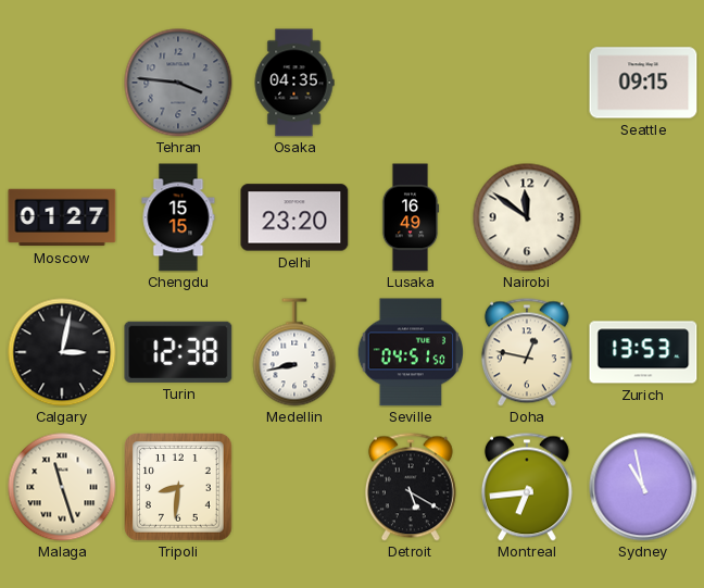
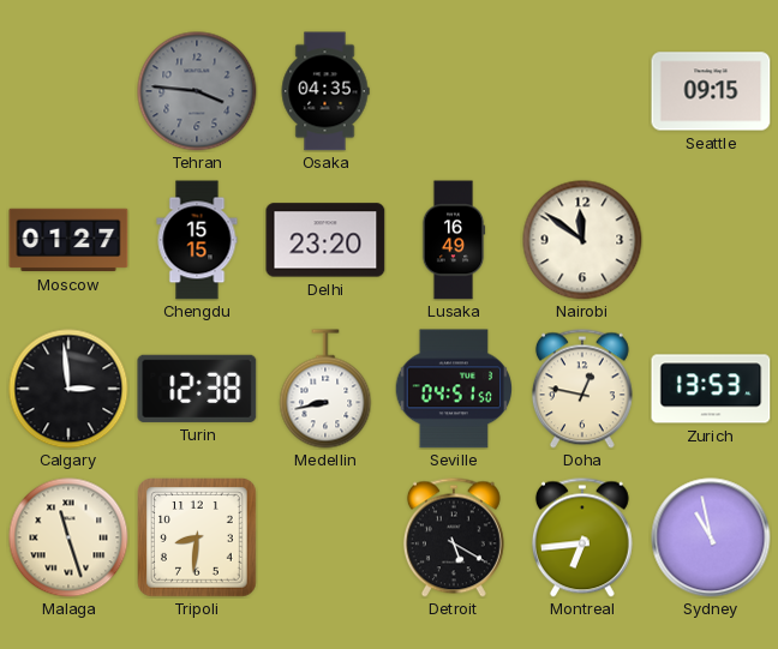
Calgary: 3:02 -> 2:59 (68, 389)
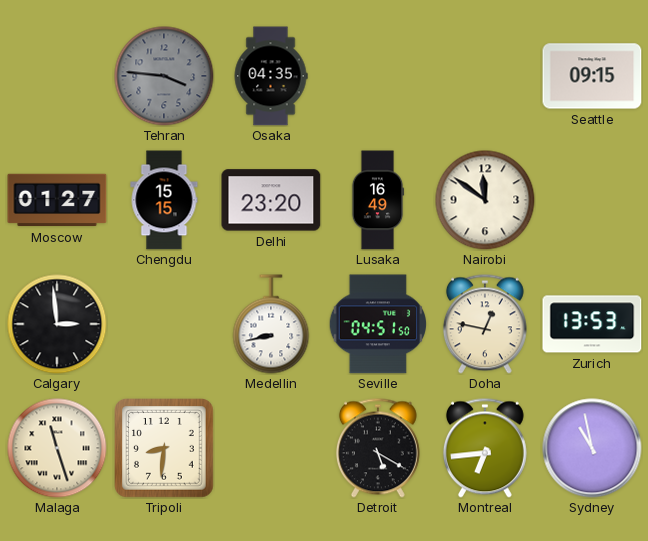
Turin: 12:38 -> none (197, 389)
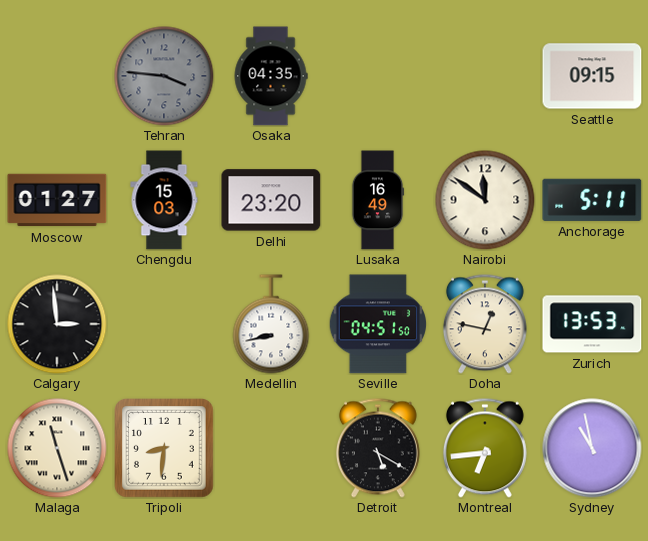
Chengdu: 15:15 -> 15:03 (164, 200)
Anchorage: none -> 5:11 (592, 200)
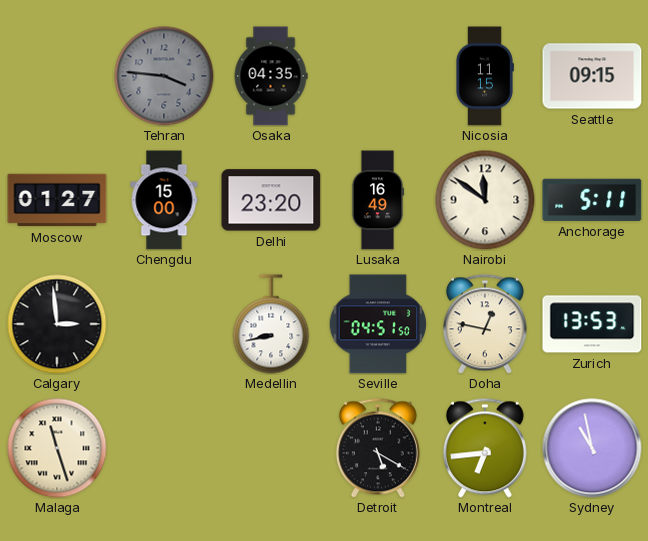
Nicosia: none -> 11:15 (485, 76)
Chengdu: 15:03 -> 15:00 (164, 200)
Tripoli: 8:31 -> none (165, 449)
